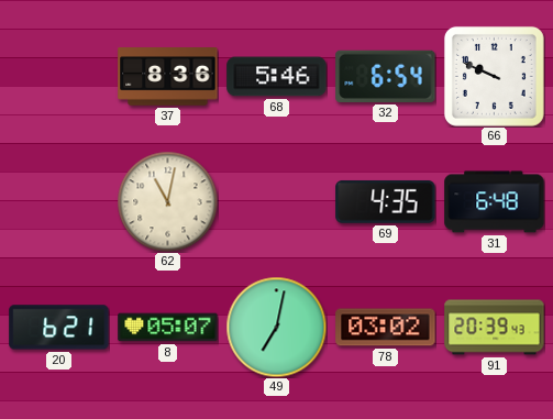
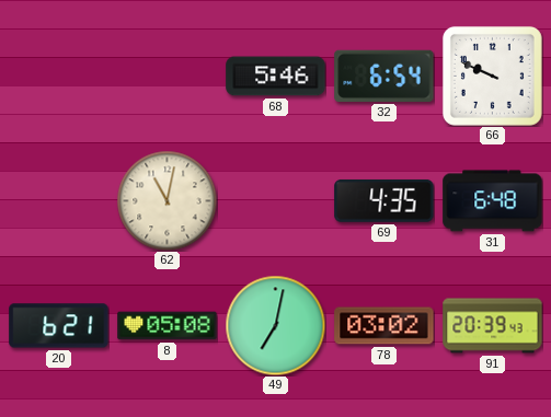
37: 8:36 -> none (168, 77)
8: 05:07 -> 05:08 (168, 326)
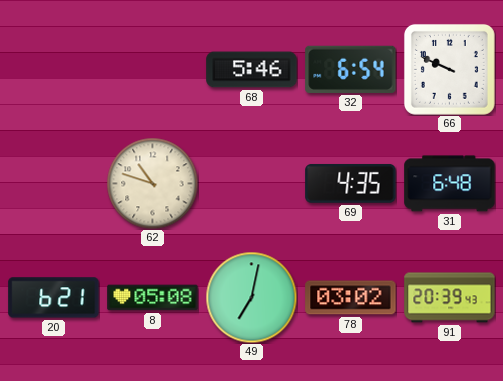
62: 11:02 -> 10:48 (152, 183)
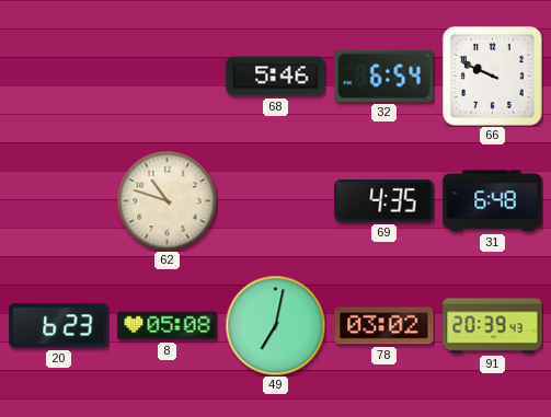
20: 6:21 -> 6:23 (59, 326)
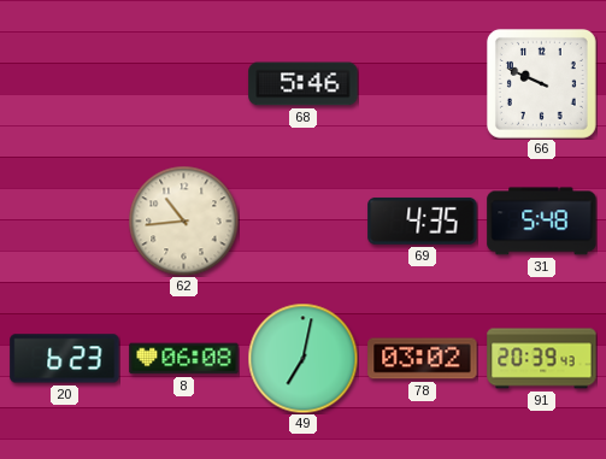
32: 6:54 -> none (384, 76)
62: 10:48 -> 10:44 (183, 220)
31: 6:48 -> 5:48 (542, 222)
8: 05:08 -> 06:08 (184, 359)
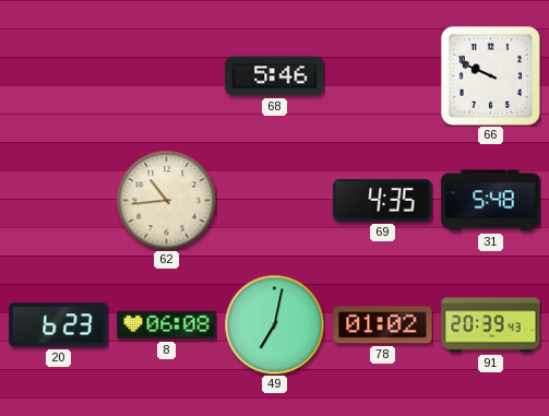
78: 03:02 -> 01:02 (383, 325)
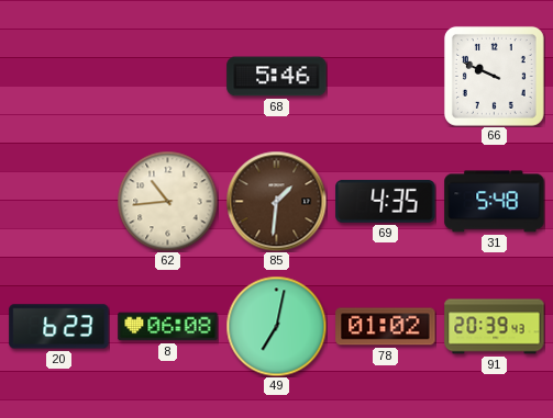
85: none -> 1:31 (276, 201)
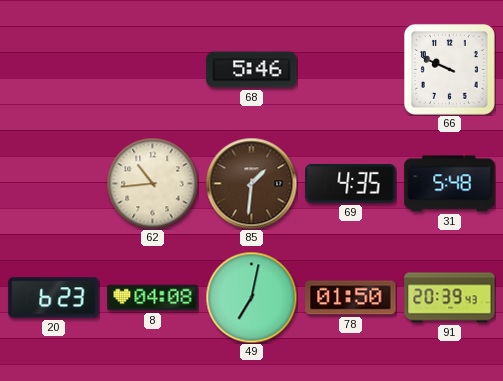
8: 06:08 -> 04:08 (153, 298)
78: 01:02 -> 01:50 (351, 298)
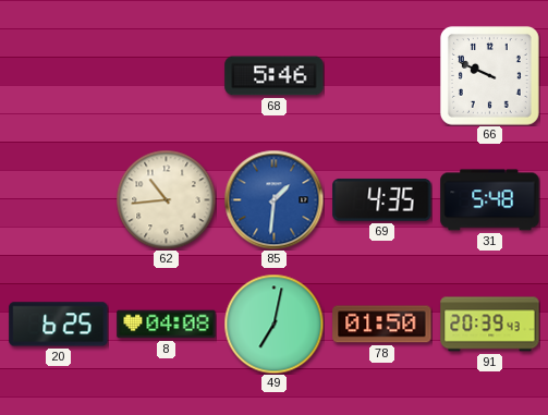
85 dial: brown -> blue (273, 199)
20: 6:23 -> 6:25 (59, 325)
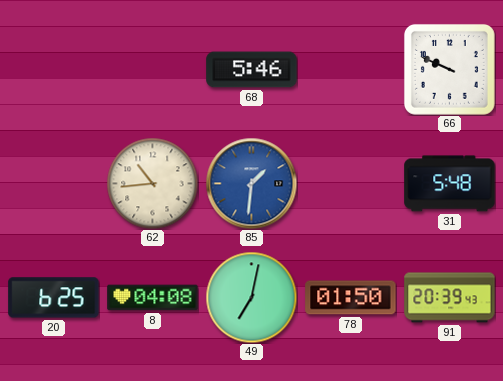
69: 4:35 -> none (382, 199)
